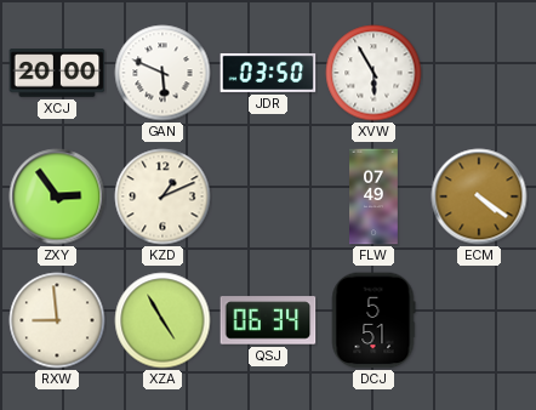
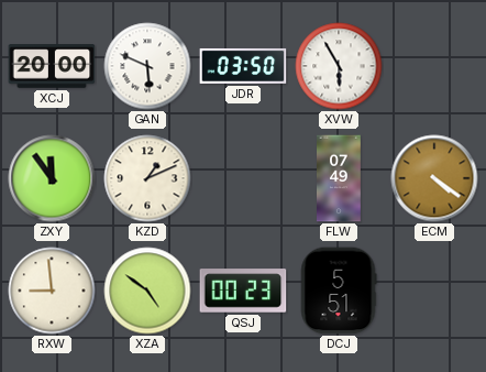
ZXY: 2:54 -> 11:54 (52, 178)
XZA: 4:55 -> 4:51 (147, 291)
QSJ: 06:34 -> 00:23 (243, 291)
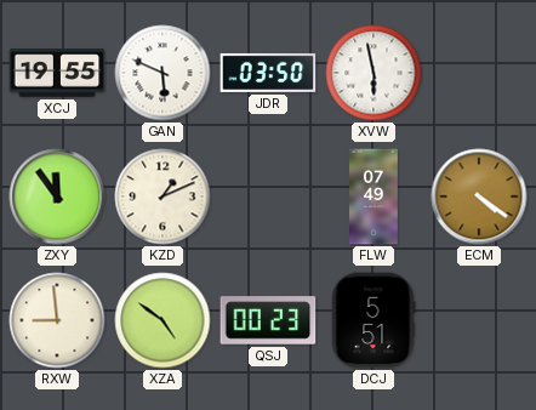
XCJ: 20:00 -> 19:55 (57, 73)
XVW: 5:55 -> 5:58 (374, 73)
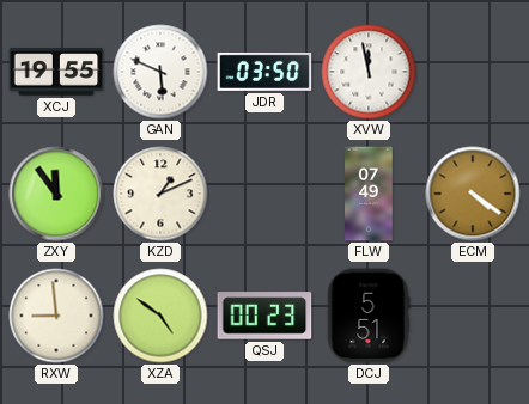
XVW: 5:58 -> 11:58 (369, 72)
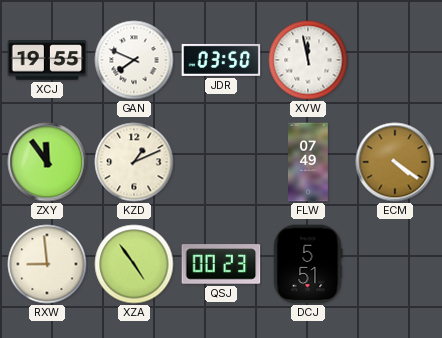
GAN: 5:49 -> 7:49 (134, 60)
XZA: 4:51 -> 4:54 (134, 264)
